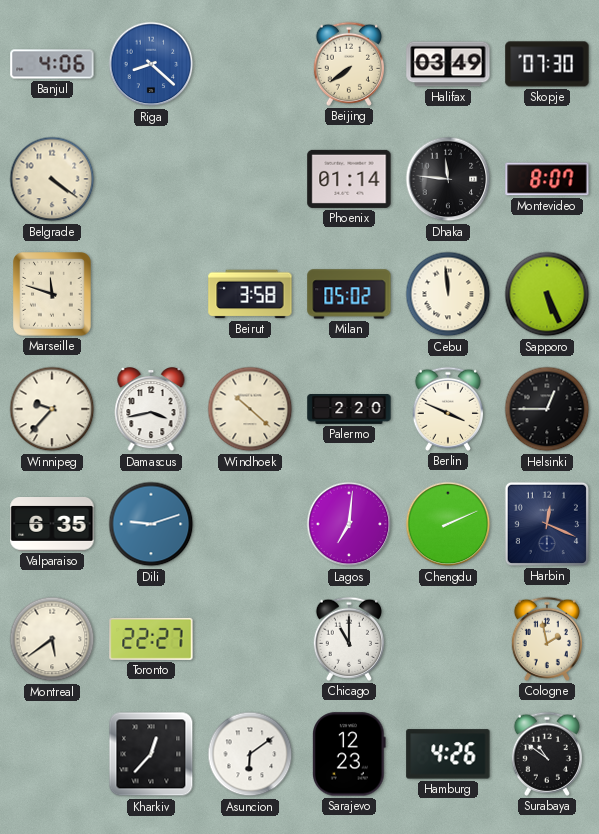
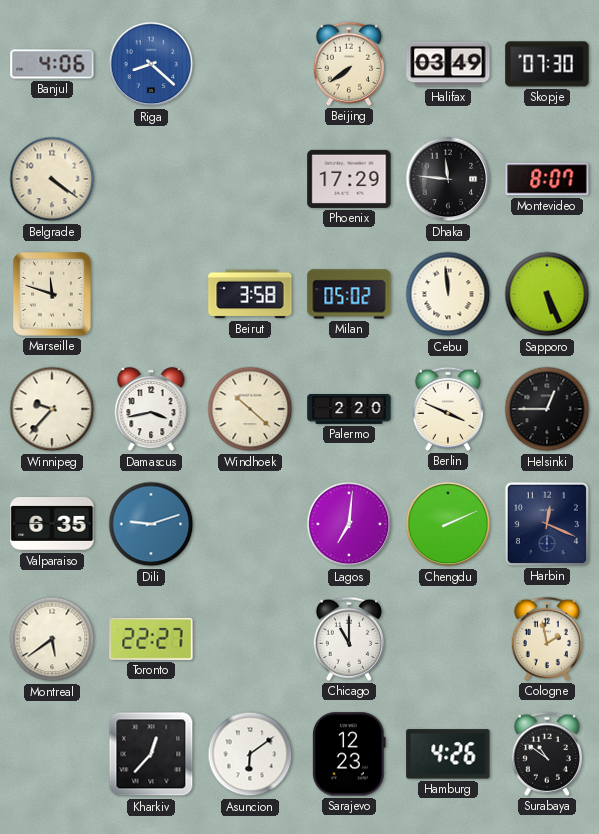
Phoenix: 01:14 -> 17:29 (349, 179)
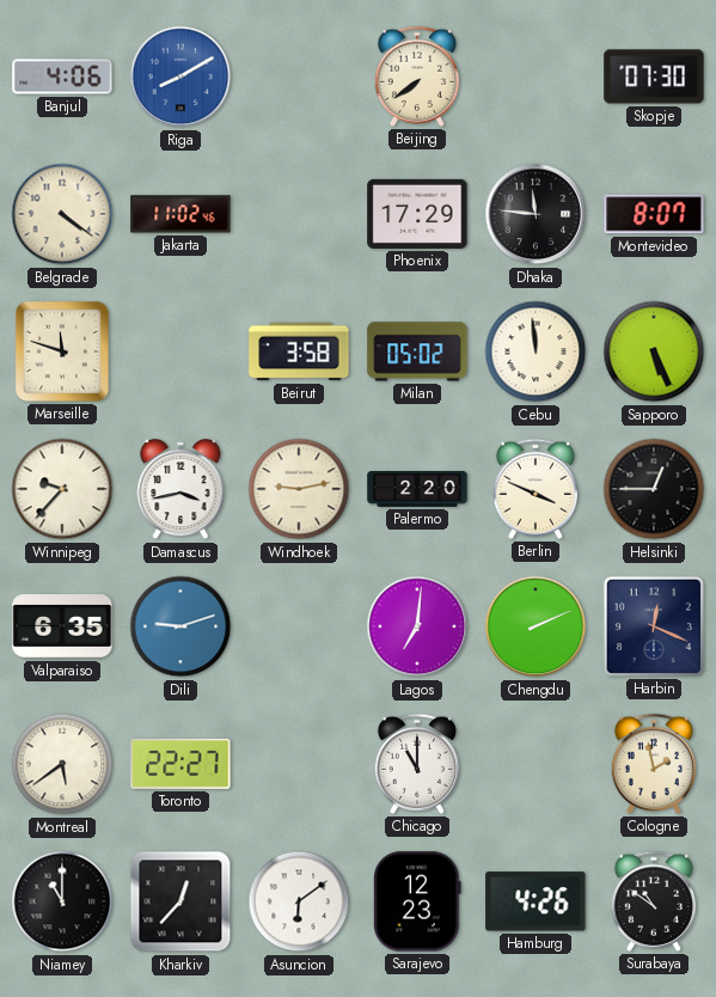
Riga: 8:22 -> 8:10 (180, 77)
Halifax: 03:49 -> none (448, 64)
Jakarta: none -> 11:02 (180, 214)
Windhoek: 10:22 -> 9:13 (299, 489)
Niamey: none -> 11:00 (62, 901)
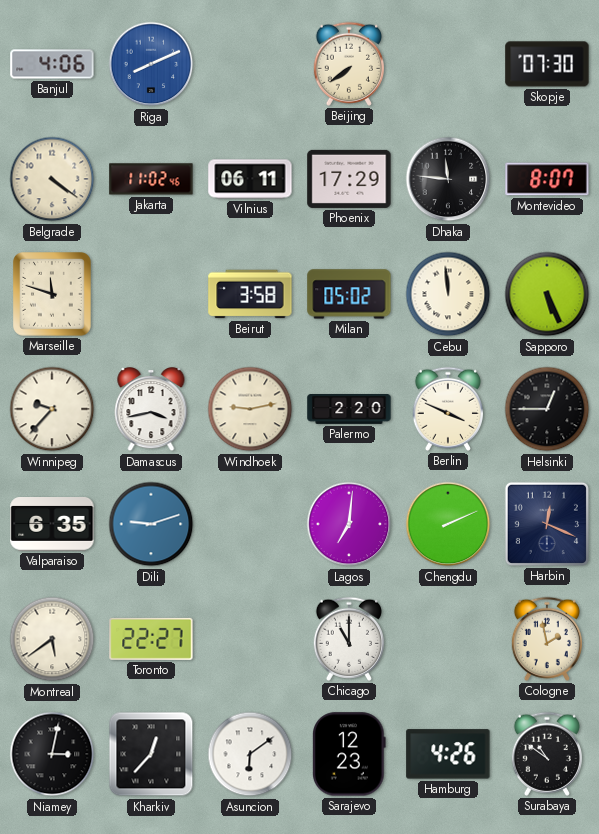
Riga: 8:10 -> 8:11 (151, 64)
Vilnius: none -> 06:11 (250, 179)
Niamey: 11:00 -> 3:02 (52, 754)
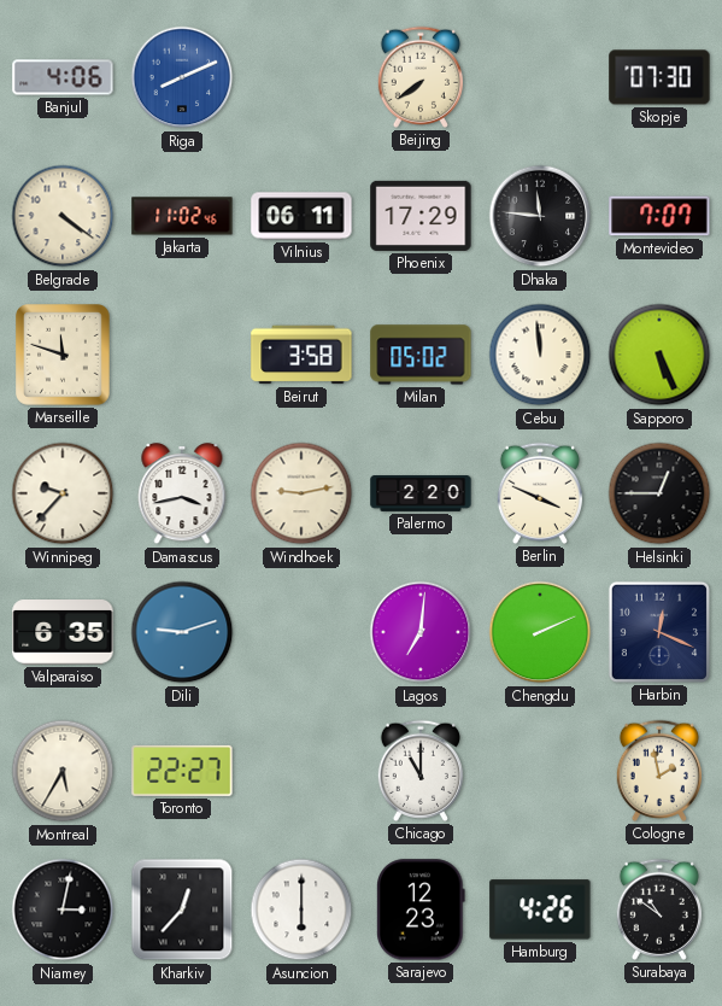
Montevideo: 8:07 -> 7:07 (659, 216)
Montreal: 5:39 -> 5:35 (63, 771)
Asuncion: 6:09 -> 6:00 (301, 910)
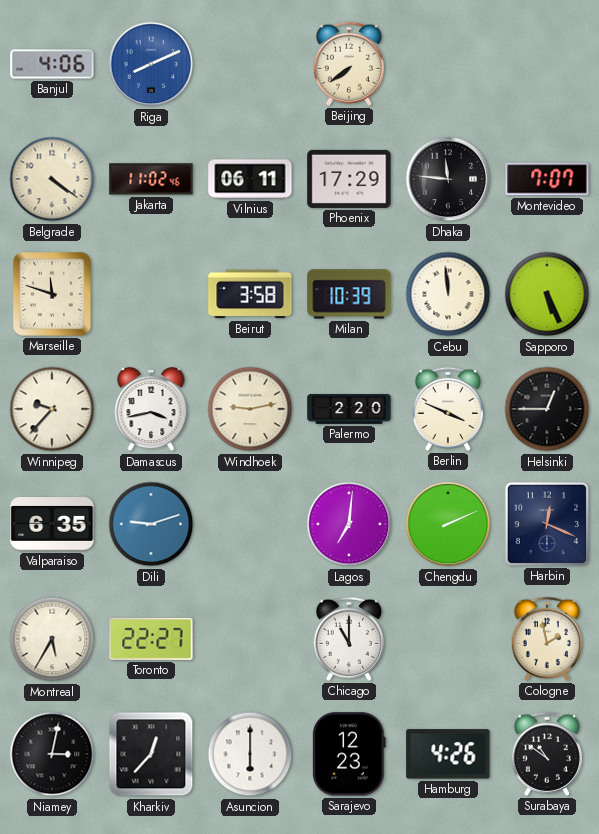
Skopje: 07:30 -> none (659, 77)
Milan: 05:02 -> 10:39 (349, 294)
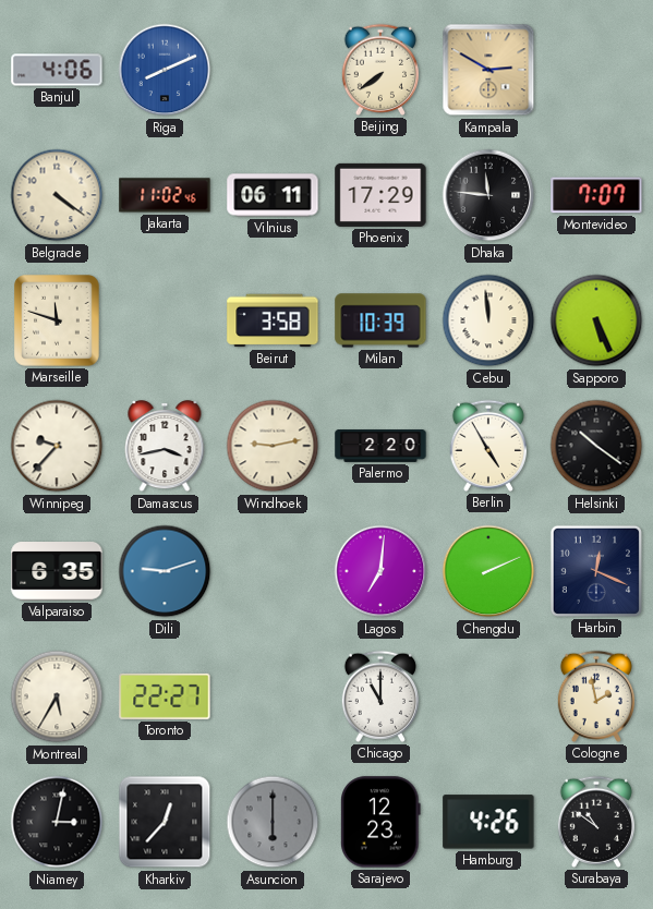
Kampala: none -> 2:50 (488, 70)
Berlin: 3:49 -> 4:55 (488, 446)
Helsinki: 12:45 -> 10:21 (596, 446)
Asuncion dial: white -> grey (273, 822)
